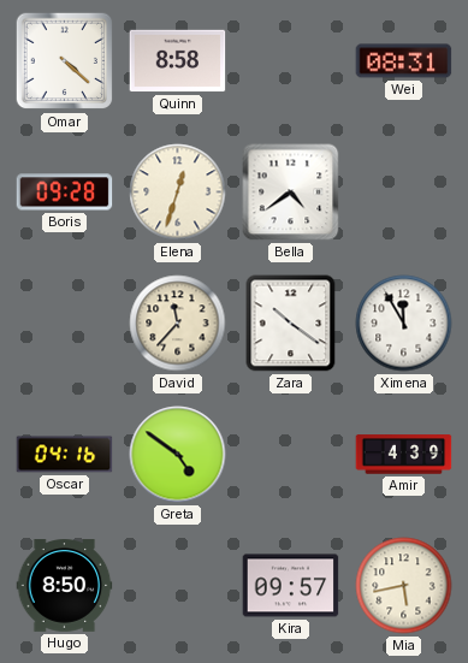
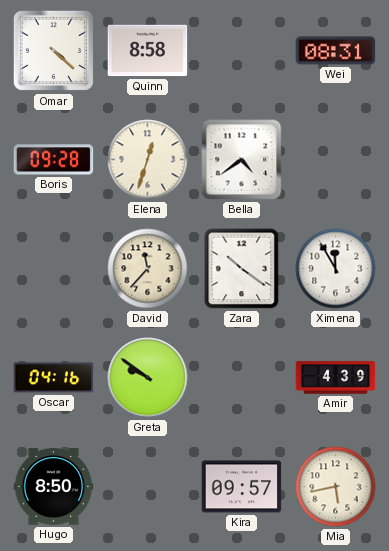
Greta: 4:51 -> 9:51 (148, 378)
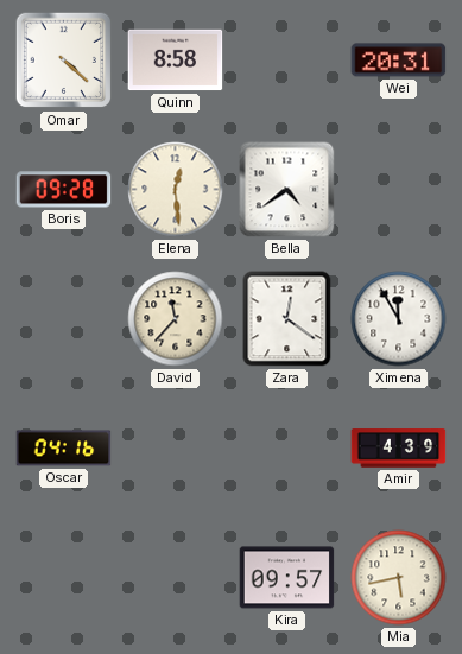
Wei: 08:31 -> 20:31 (399, 61)
Elena: 12:33 -> 12:29 (176, 190)
Zara: 10:21 -> 12:21 (287, 319)
Greta: 9:51 -> none (148, 378)
Hugo: 8:50 -> none (54, 487)
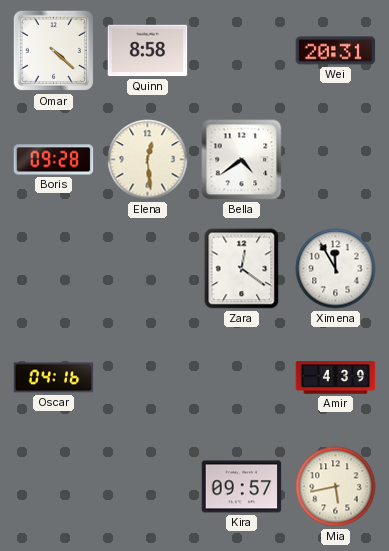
David: 11:37 -> none (176, 319)
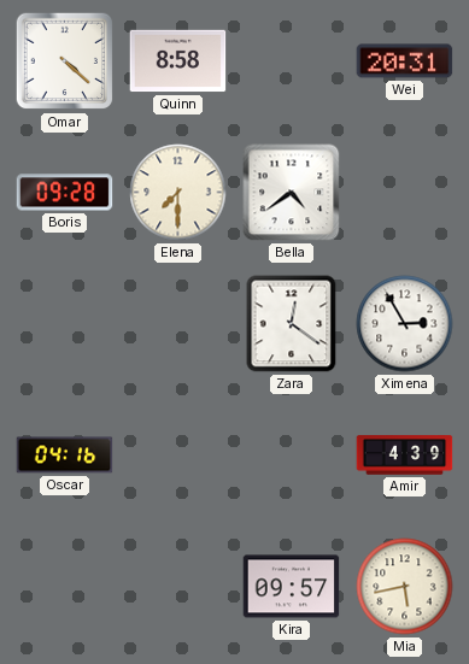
Elena: 12:29 -> 7:30 (178, 193)
Ximena: 11:55 -> 2:55 (405, 324)
